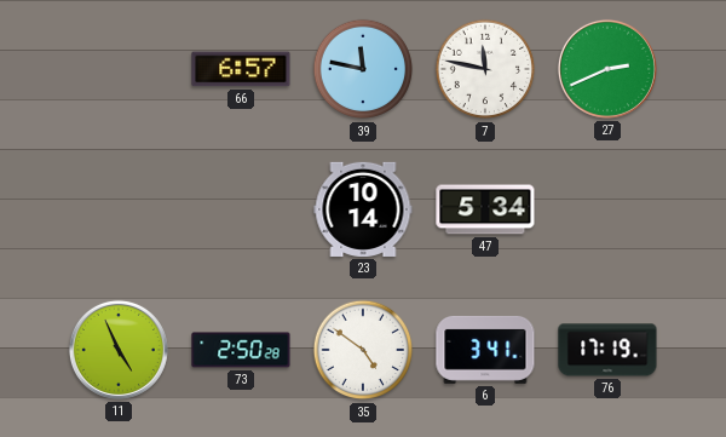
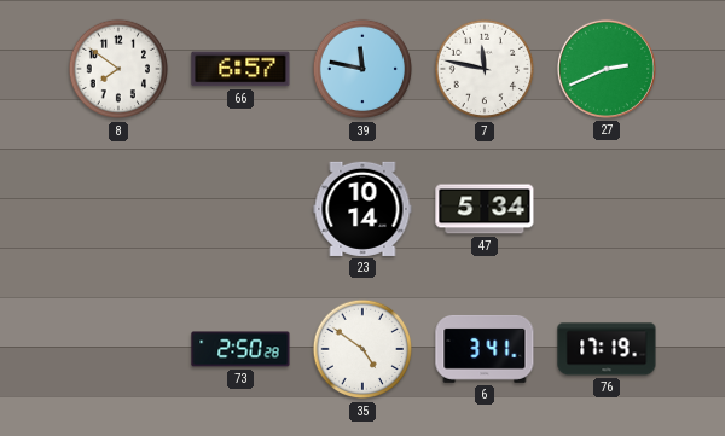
8: none -> 7:51 (118, 69)
11: 4:56 -> none (119, 350)
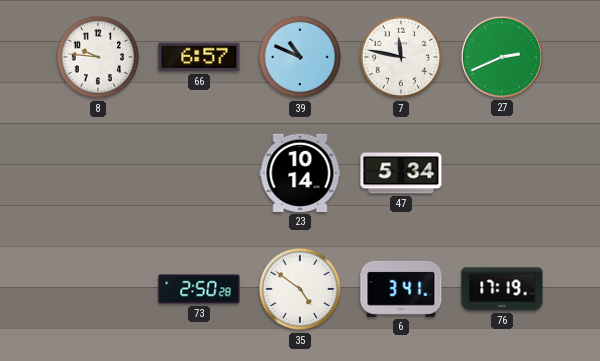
8: 7:51 -> 9:46 (98, 57)
39: 11:47 -> 10:49 (300, 57)
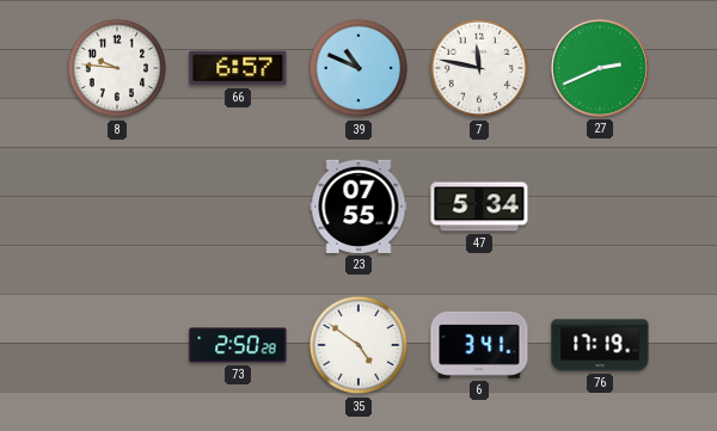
23: 10:14 -> 07:55 (358, 207)
